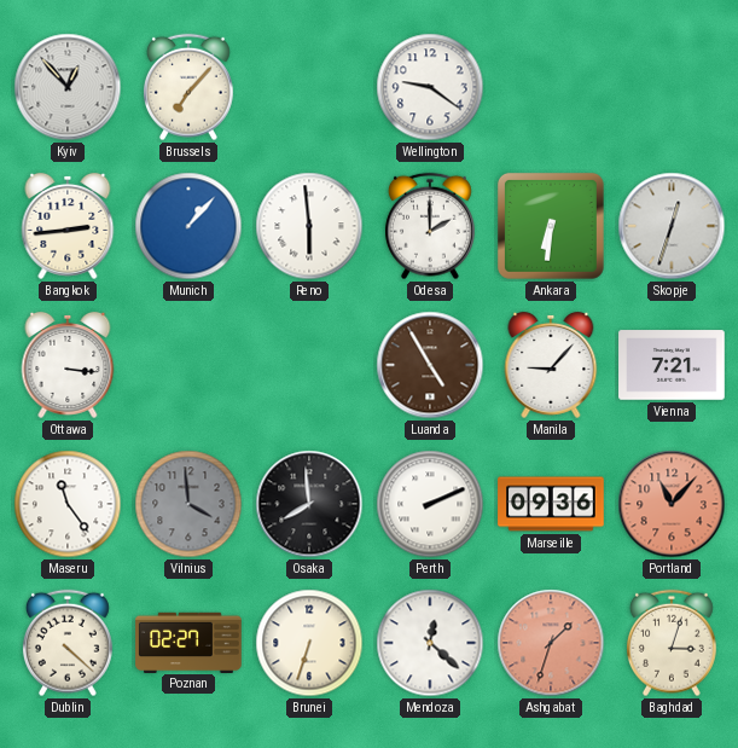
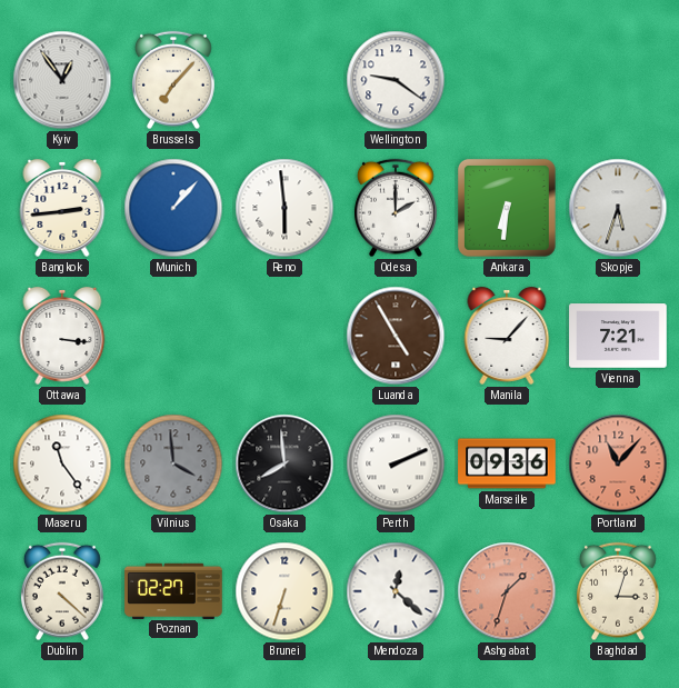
Kyiv: 12:53 -> 12:54 (62, 80)
Skopje: 12:33 -> 5:33 (618, 208)
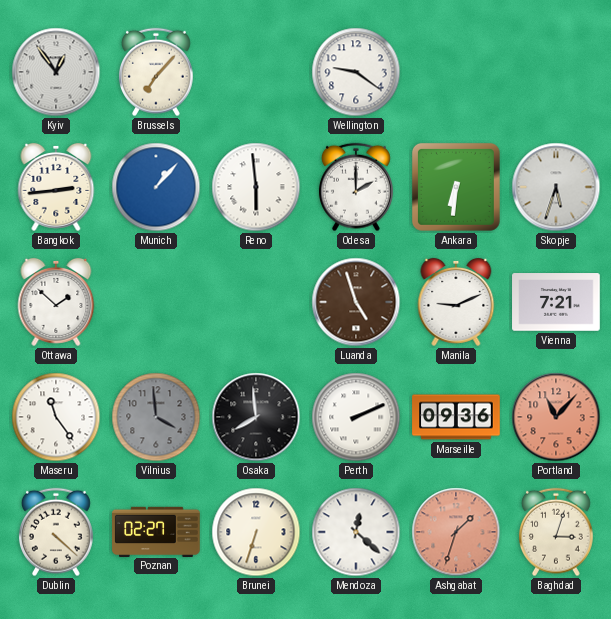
Ottawa: 3:16 -> 1:52 (56, 302)
Luanda: 4:55 -> 4:57 (356, 302)
Manila: 9:07 -> 9:11 (456, 302)
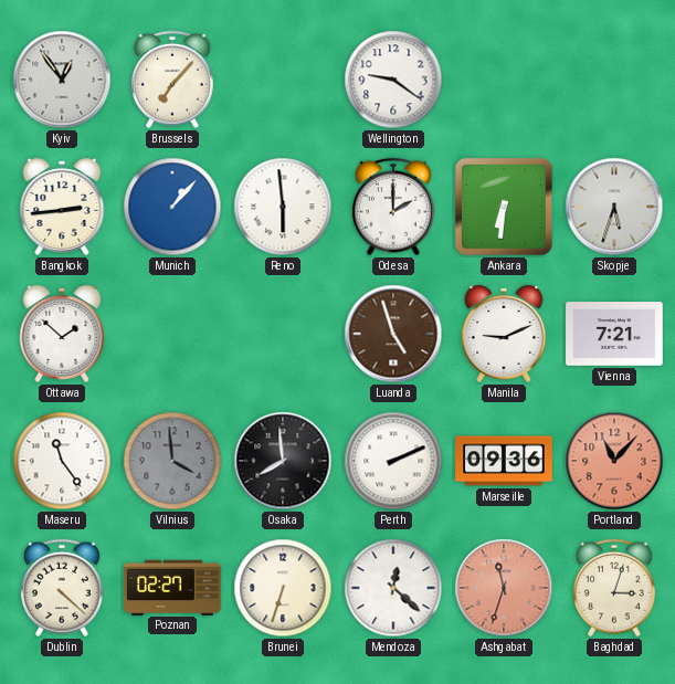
Ashgabat: 1:33 -> 11:33 (504, 588)
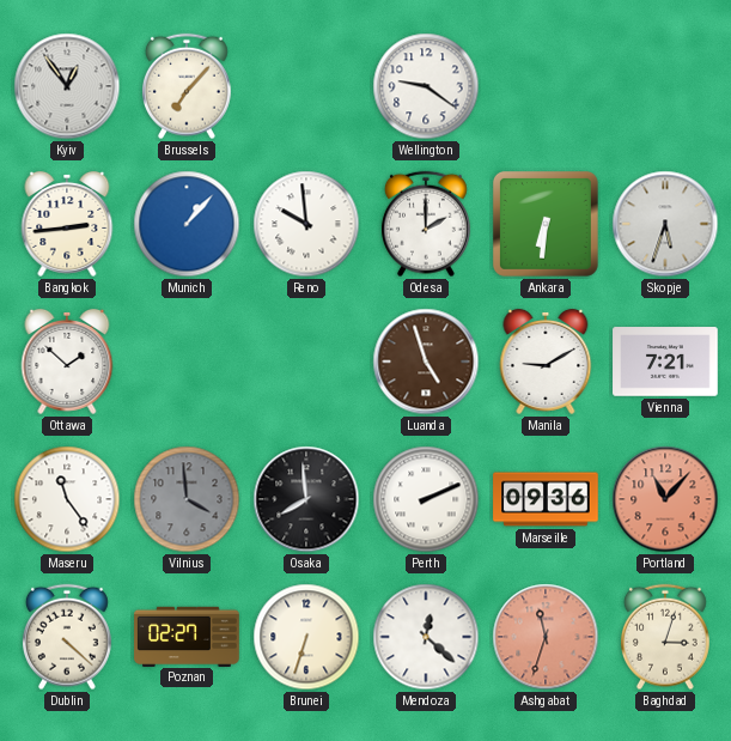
Reno: 5:59 -> 9:59 (306, 224)
Manila: 9:11 -> 9:10 (546, 362)
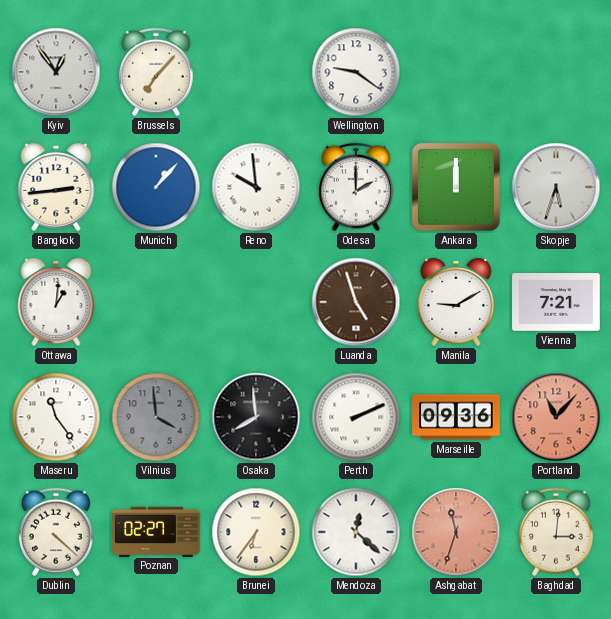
Ankara: 6:31 -> 12:00 (456, 187)
Ottawa: 1:52 -> 1:01 (56, 302)
Brunei: 6:33 -> 6:36 (256, 532)
Baghdad: 3:03 -> 3:01 (556, 532)
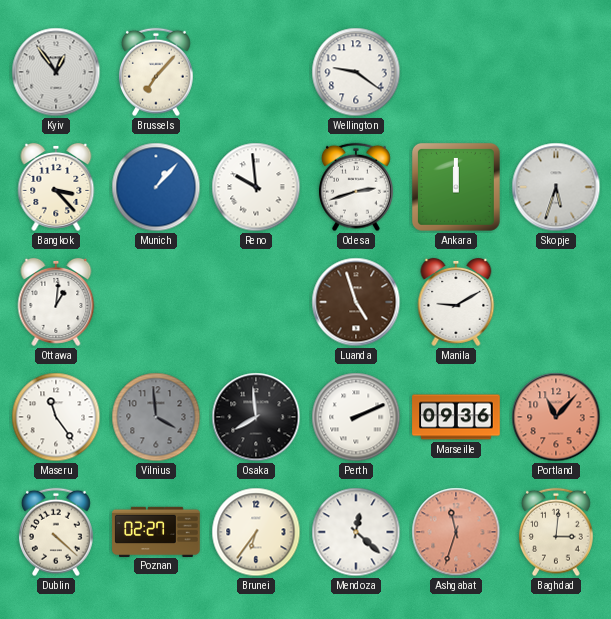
Bangkok: 2:44 -> 3:23 (56, 187)
Odesa: 2:00 -> 2:42 (356, 187)
Vienna: 7:21 -> none (556, 302)
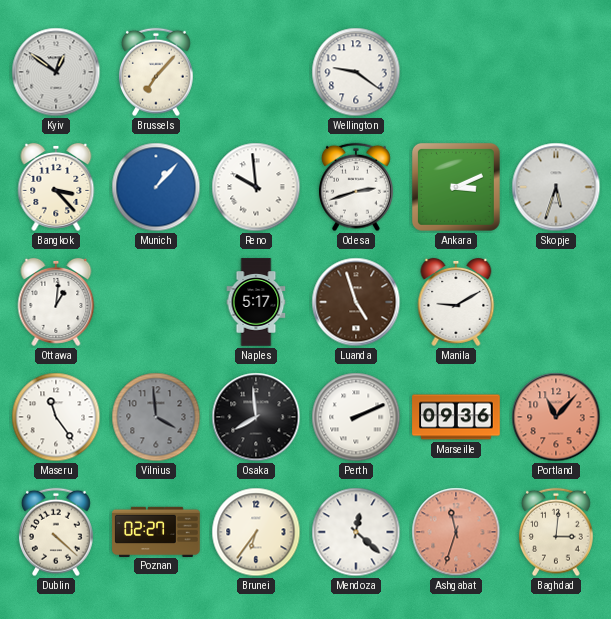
Kyiv: 12:54 -> 12:51 (56, 72)
Ankara: 12:00 -> 3:11 (456, 187)
Naples: none -> 5:17 (256, 302)
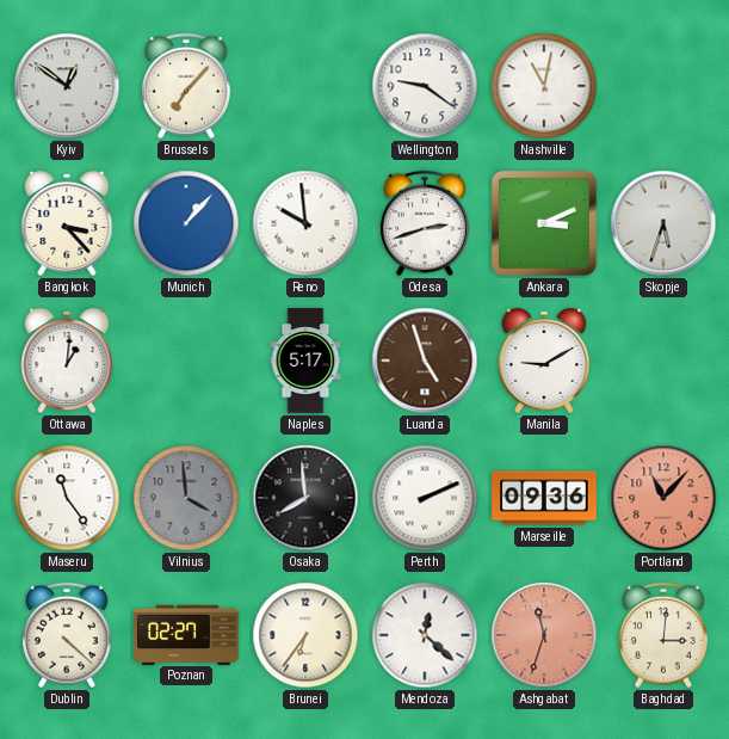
Nashville: none -> 11:02 (544, 86)
